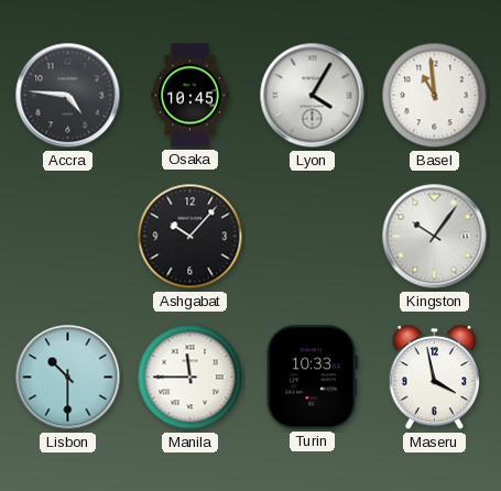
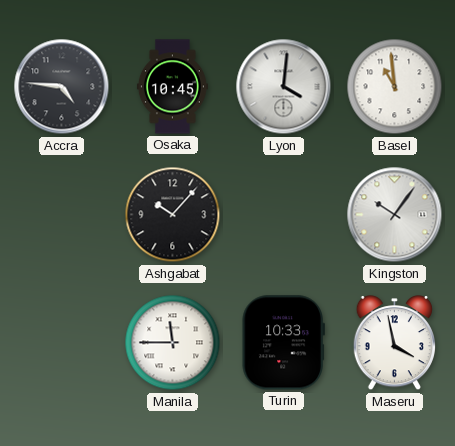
Lyon: 4:05 -> 4:01 (284, 87)
Lisbon: 10:30 -> none (68, 378)
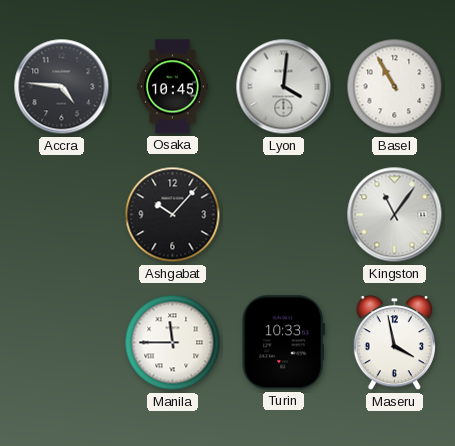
Basel: 10:59 -> 10:55 (395, 87)
Kingston: 10:06 -> 11:06 (395, 215)
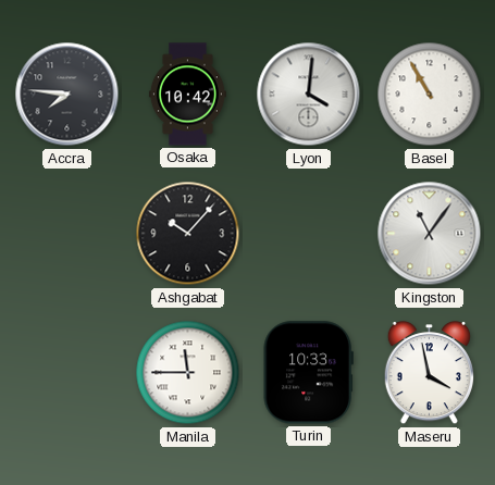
Accra: 4:46 -> 7:46 (67, 95)
Osaka: 10:45 -> 10:42 (187, 95)
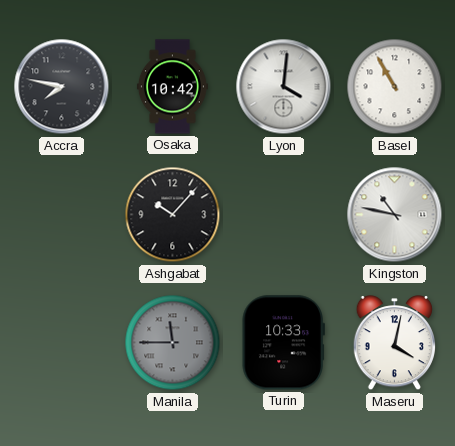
Accra: 7:46 -> 7:47 (62, 87)
Kingston: 11:06 -> 10:47 (395, 215)
Manila dial: white -> grey (173, 343)
Maseru: 3:58 -> 4:02 (394, 343)
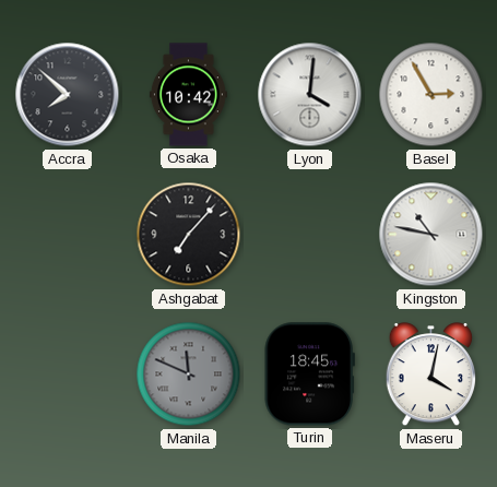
Accra: 7:47 -> 7:52 (68, 95)
Basel: 10:55 -> 2:55 (431, 95)
Ashgabat: 10:07 -> 7:07 (189, 235)
Manila: 11:45 -> 11:49 (189, 375)
Turin: 10:33 -> 18:45 (309, 375)
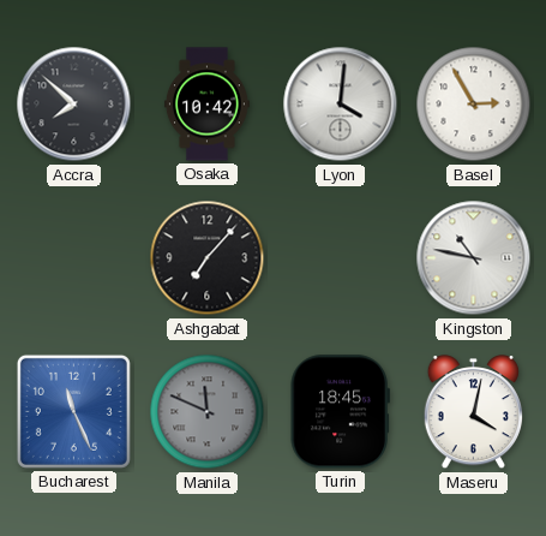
Bucharest: none -> 11:26 (73, 411)
